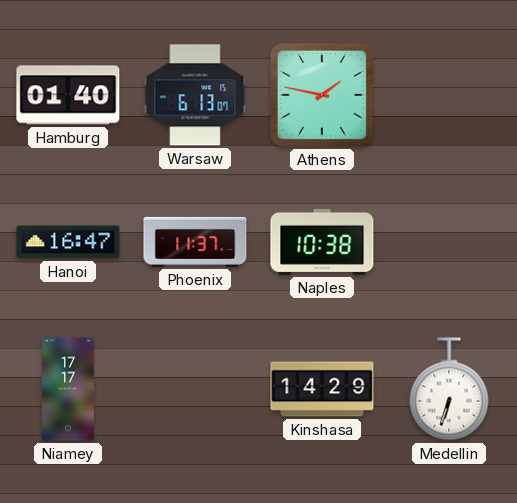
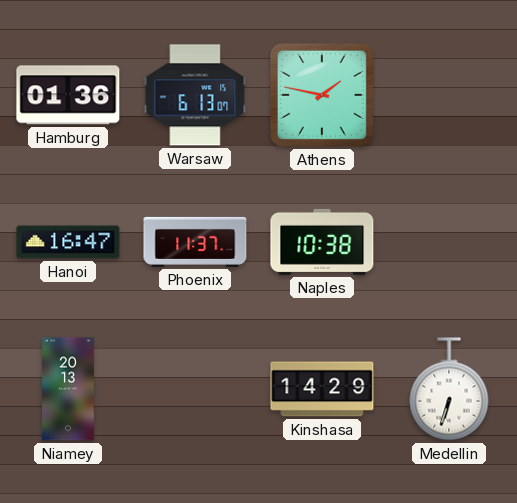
Hamburg: 01:40 -> 01:36 (68, 95)
Niamey: 17:17 -> 20:13 (69, 389)
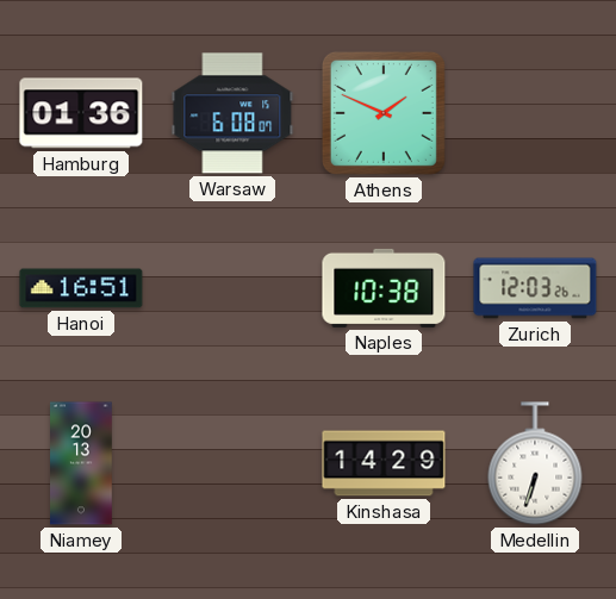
Warsaw: 6:13 -> 6:08 (232, 113)
Athens: 1:47 -> 1:49 (384, 113)
Hanoi: 16:47 -> 16:51 (81, 288)
Phoenix: 11:37 -> none (195, 242)
Zurich: none -> 12:03 (535, 288)
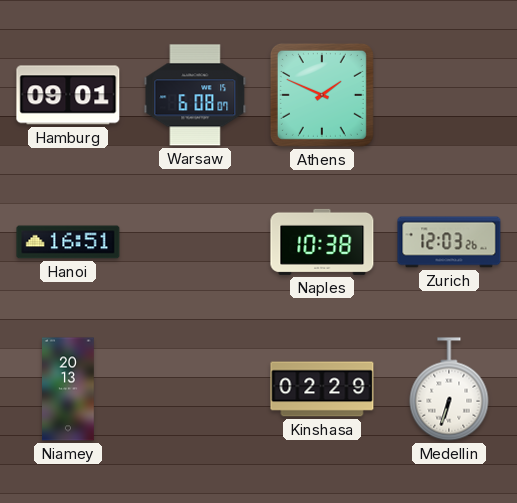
Hamburg: 01:36 -> 09:01 (68, 95)
Kinshasa: 14:29 -> 02:29 (322, 389)
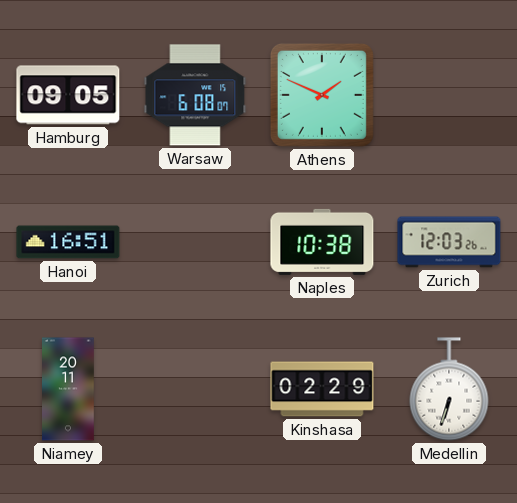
Hamburg: 09:01 -> 09:05 (68, 95)
Niamey: 20:13 -> 20:11 (69, 389)
